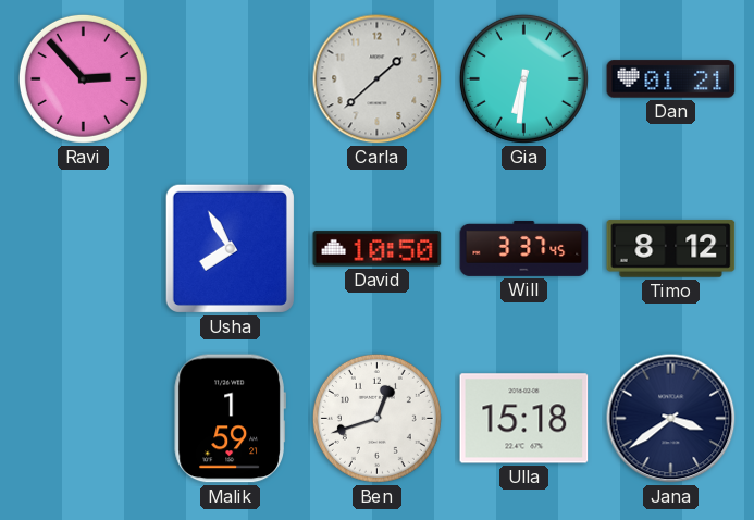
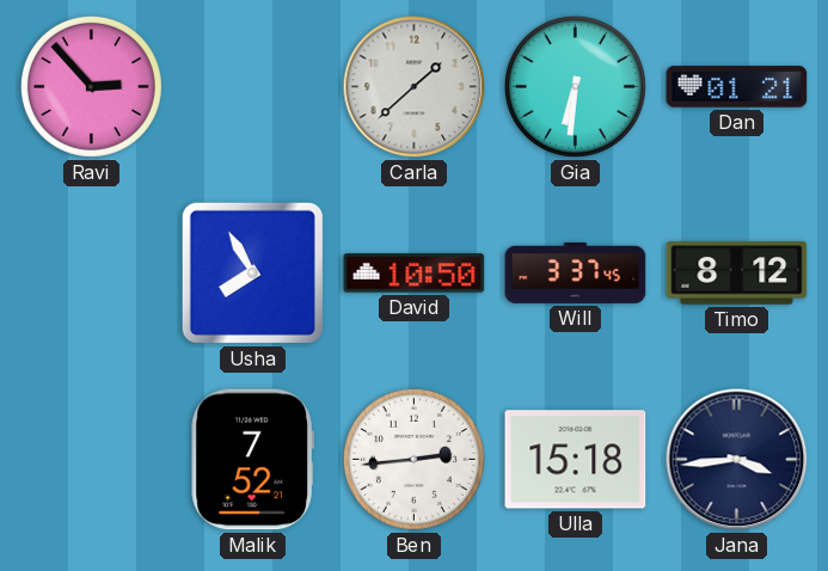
Malik: 1:59 -> 7:52 (252, 460)
Ben: 12:42 -> 2:44 (413, 459)
Jana: 3:39 -> 3:44 (737, 460)
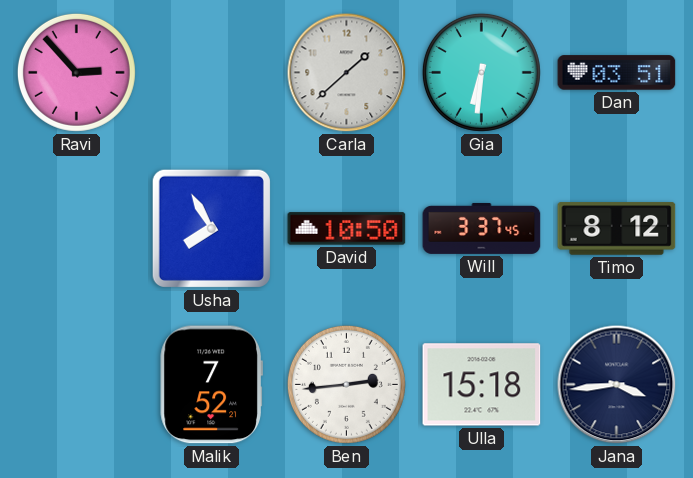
Dan: 01:21 -> 03:51 (617, 73)
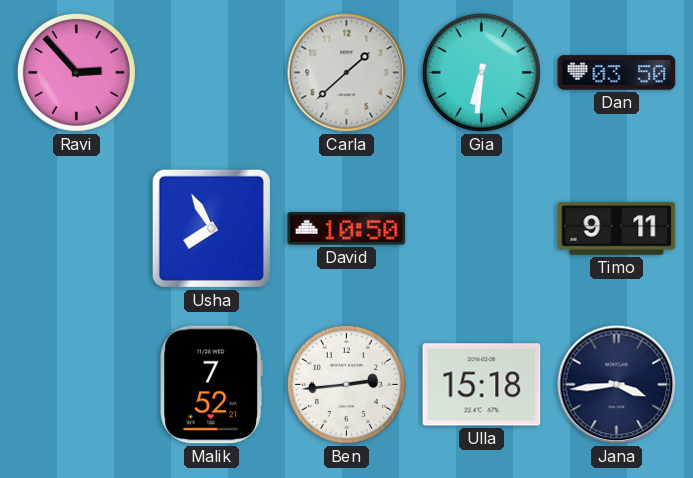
Dan: 03:51 -> 03:50 (617, 73)
Will: 3:37 -> none (482, 228)
Timo: 8:12 -> 9:11 (617, 229)
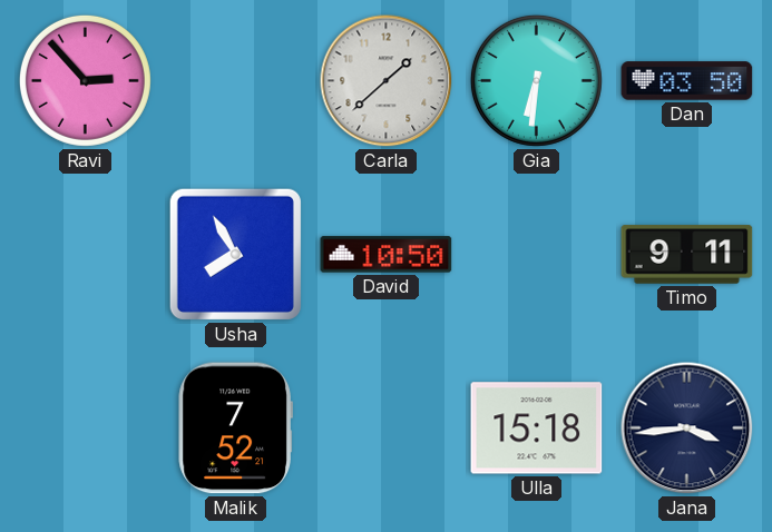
Ben: 2:44 -> none (346, 384)
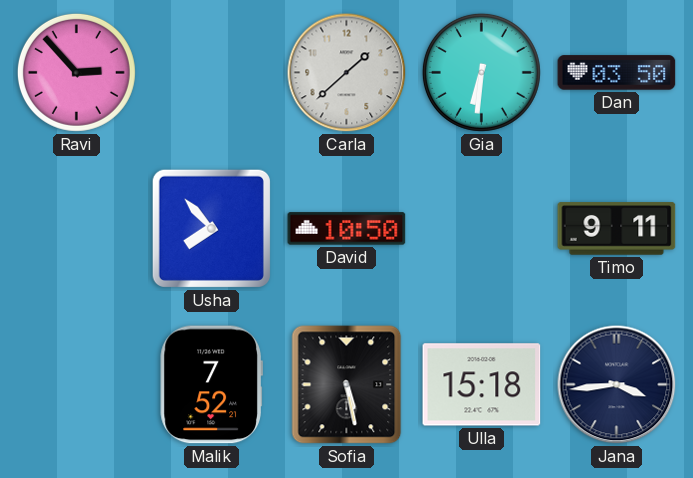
Usha: 7:55 -> 7:53 (211, 228)
Sofia: none -> 5:28 (347, 385)
